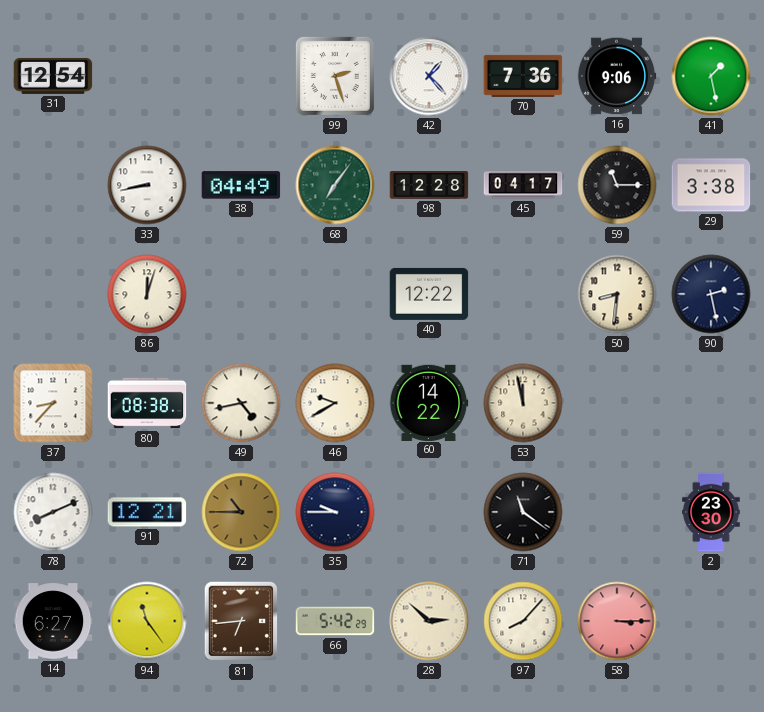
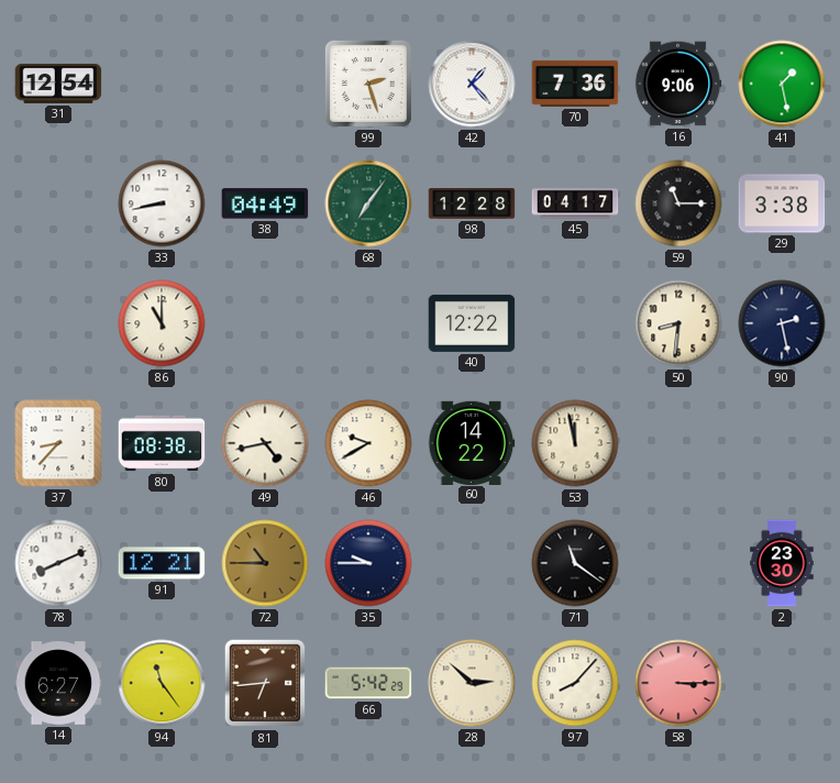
86: 12:03 -> 11:00 (162, 323)
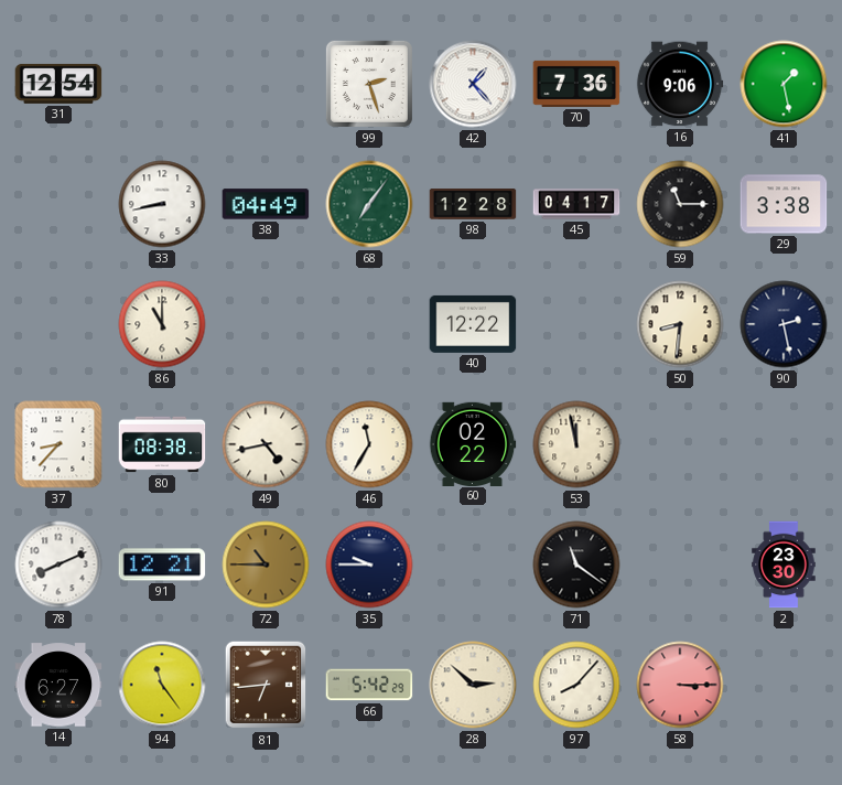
46: 9:40 -> 11:35 (369, 444)
60: 14:22 -> 02:22 (473, 443)
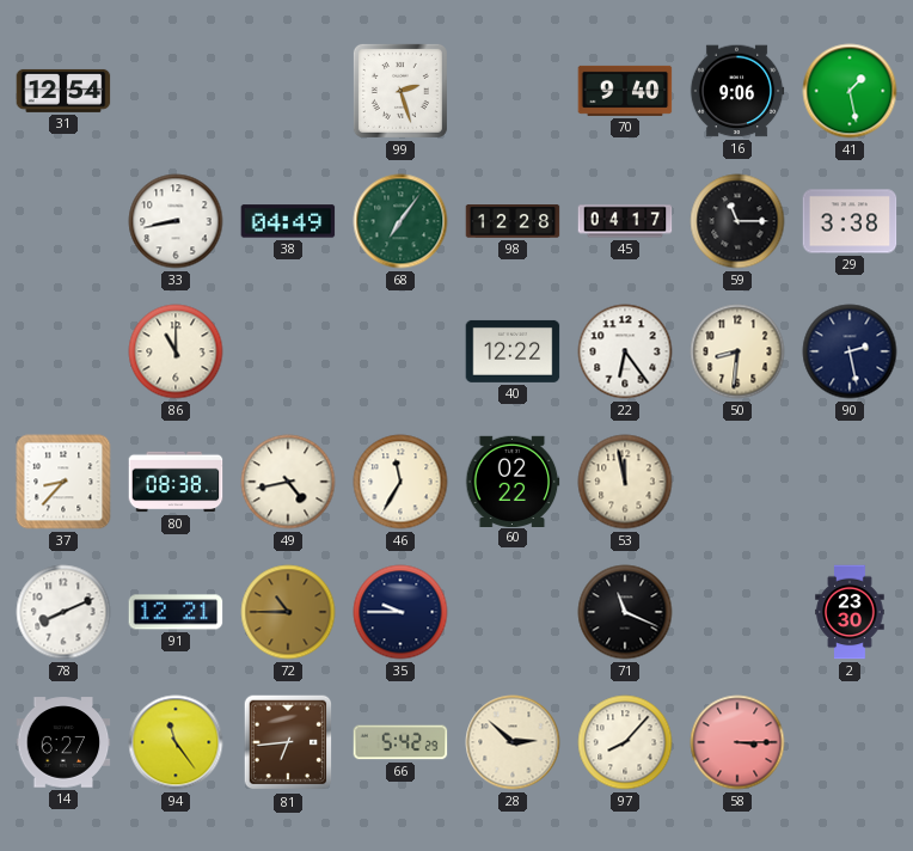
42: 1:23 -> none (473, 84)
70: 7:36 -> 9:40 (625, 91)
22: none -> 6:24 (625, 351)
71: 11:21 -> 11:19 (625, 612)
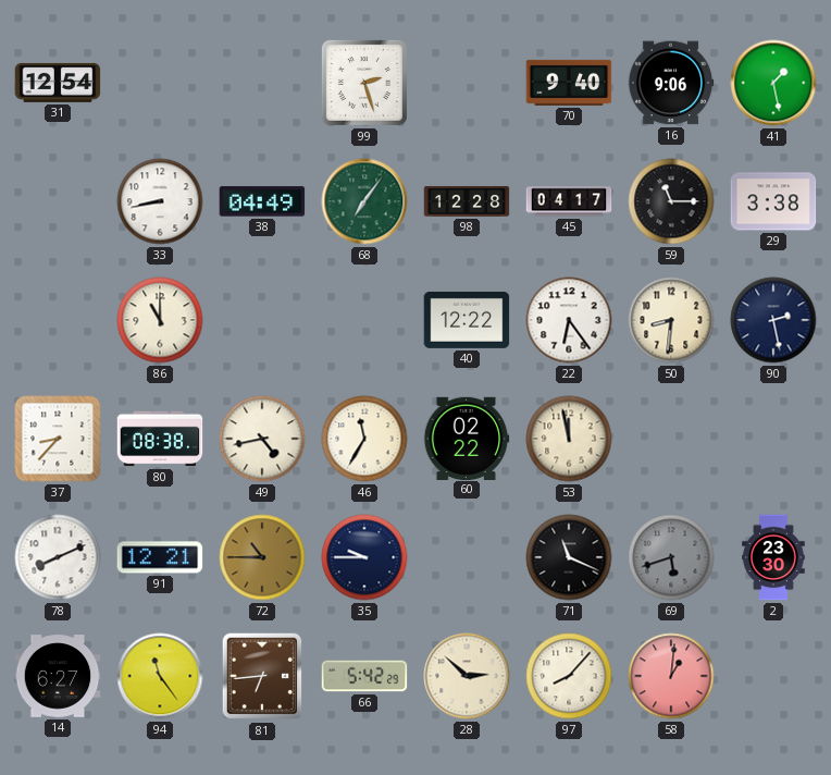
69: none -> 5:42 (671, 557)
58: 3:15 -> 1:01 (671, 676)
